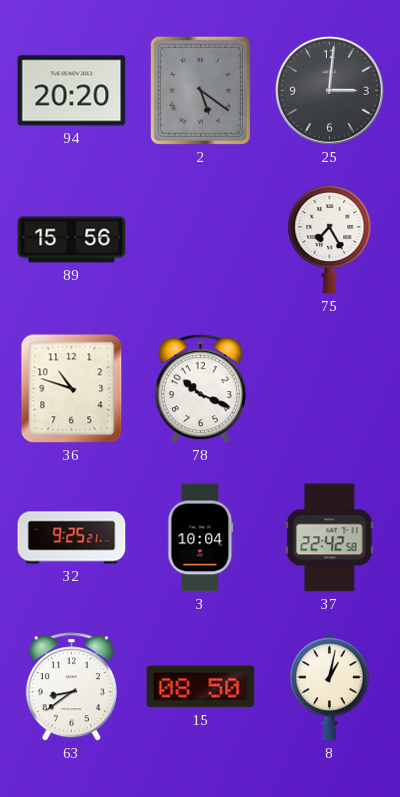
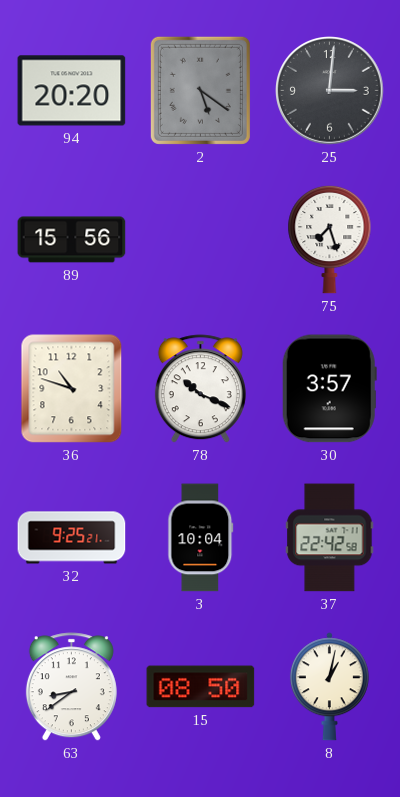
75: 7:25 -> 7:27 (330, 239)
30: none -> 3:57 (329, 389)
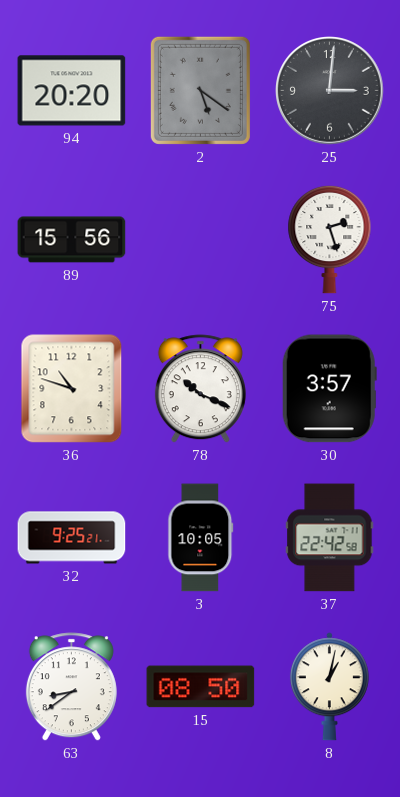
75: 7:27 -> 2:27 (330, 239)
3: 10:04 -> 10:05 (201, 538)
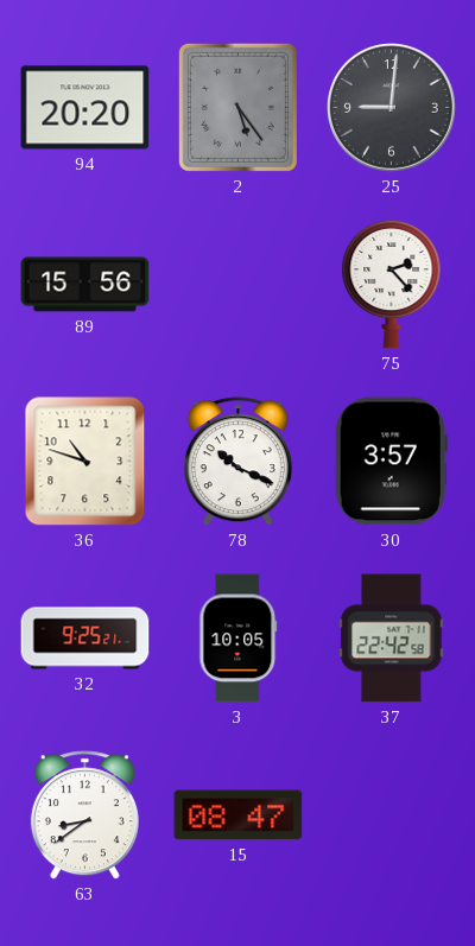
2: 5:21 -> 5:24 (237, 107)
25: 3:01 -> 9:01 (392, 108)
75: 2:27 -> 2:23 (392, 284)
15: 08:50 -> 08:47 (239, 815)
8: 1:02 -> none (329, 687)
